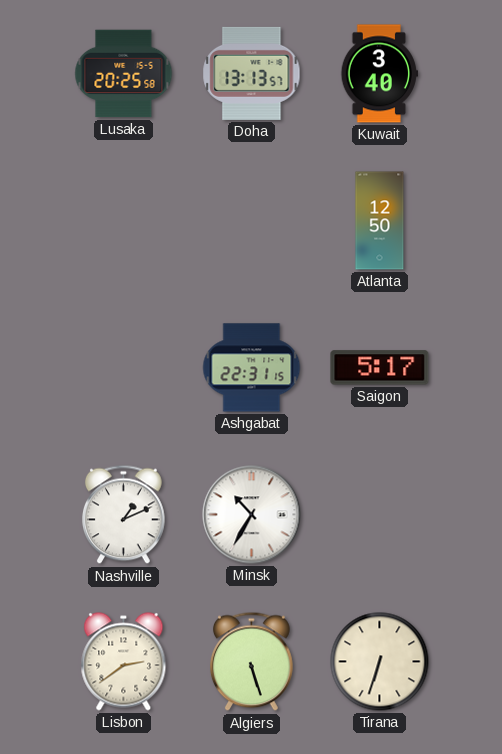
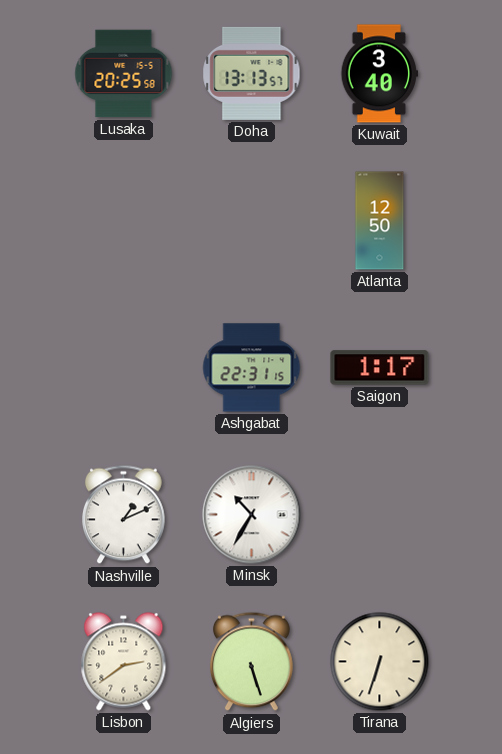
Saigon: 5:17 -> 1:17 (380, 368)
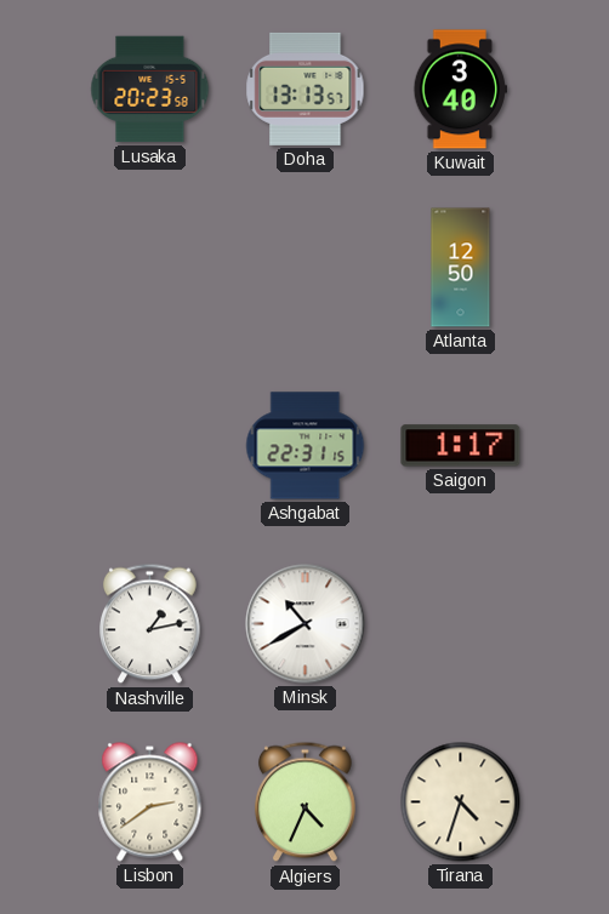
Lusaka: 20:25 -> 20:23 (150, 90)
Nashville: 1:11 -> 1:13 (150, 624)
Minsk: 10:35 -> 10:40 (306, 624)
Algiers: 5:27 -> 4:34 (306, 802)
Tirana: 6:33 -> 4:33 (461, 802)
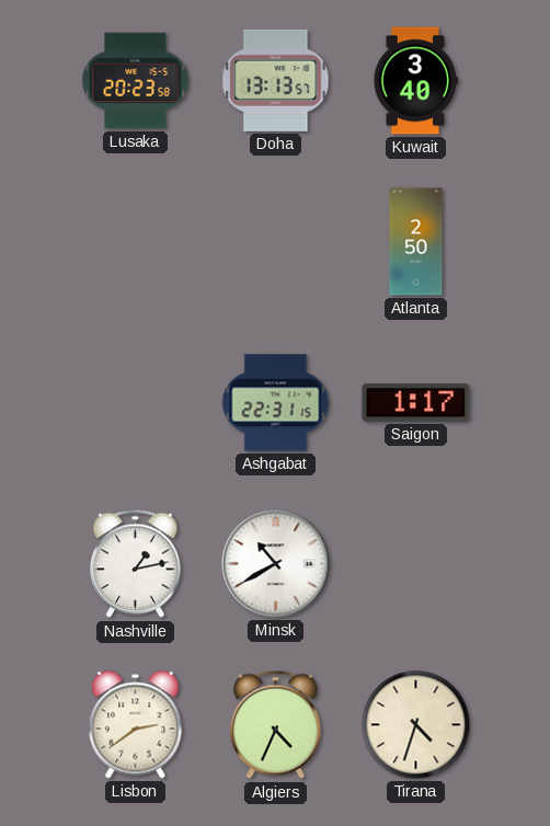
Atlanta: 12:50 -> 2:50 (416, 242)
